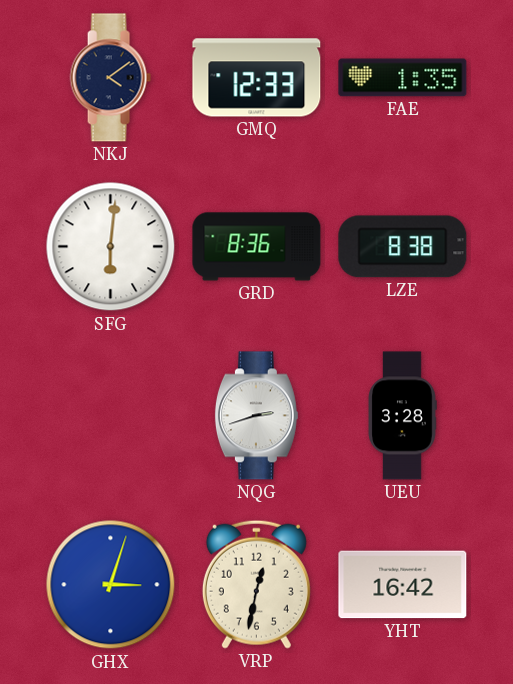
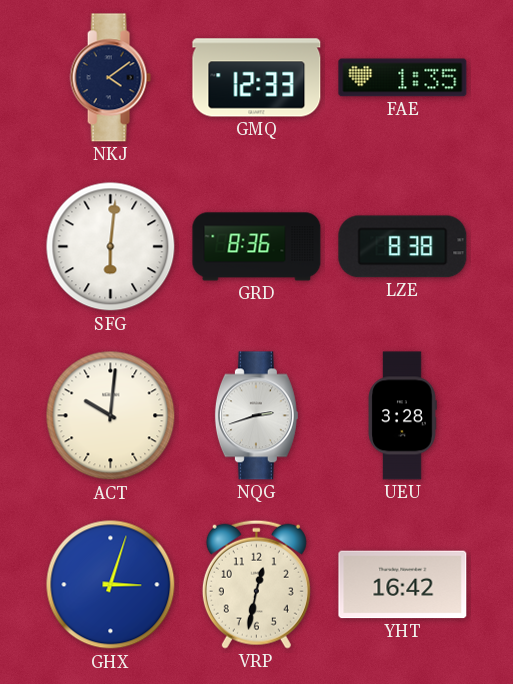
ACT: none -> 10:01 (111, 416)
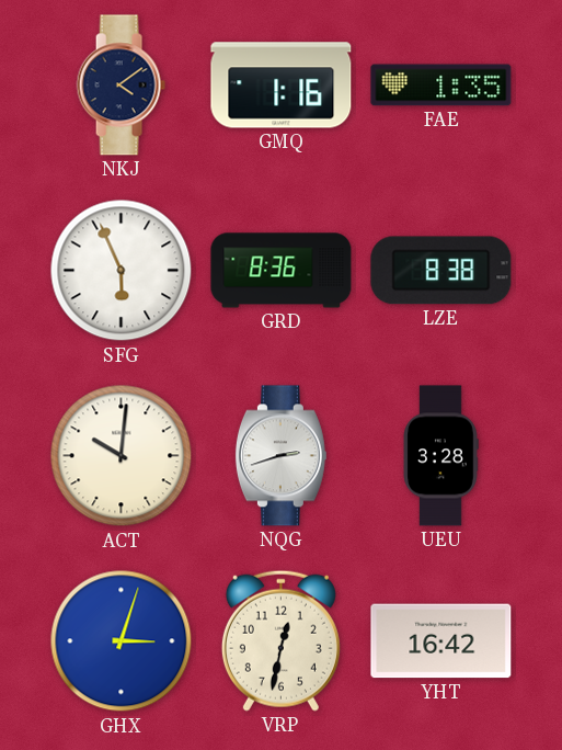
GMQ: 12:33 -> 1:16 (282, 86)
SFG: 6:01 -> 5:56 (122, 271)
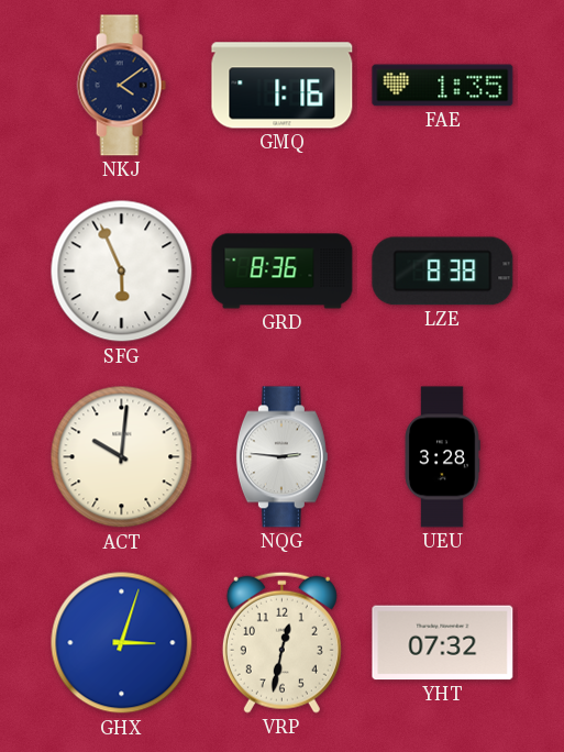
NQG: 2:42 -> 2:46 (281, 457)
YHT: 16:42 -> 07:32 (443, 643)
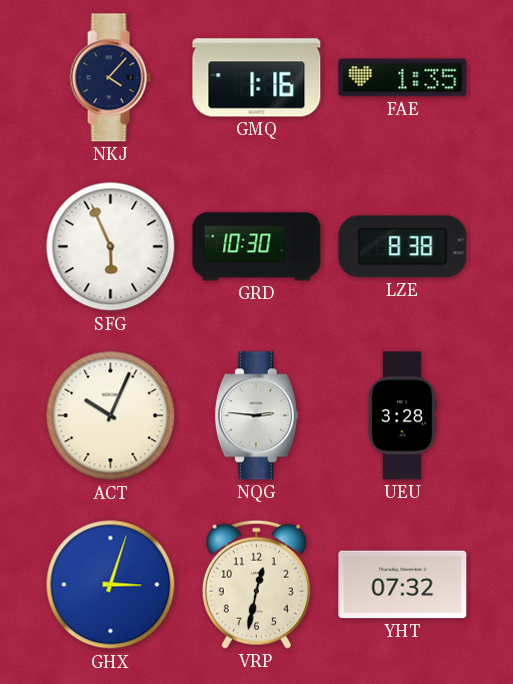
NKJ: 4:09 -> 4:07 (110, 78)
GRD: 8:36 -> 10:30 (257, 247)
ACT: 10:01 -> 10:04 (111, 416)
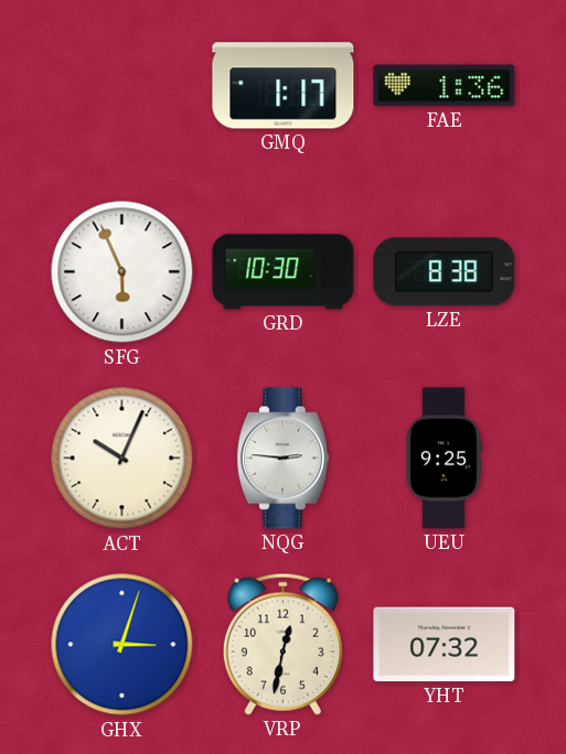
NKJ: 4:07 -> none (110, 78)
GMQ: 1:16 -> 1:17 (284, 86)
FAE: 1:35 -> 1:36 (445, 86)
UEU: 3:28 -> 9:25 (444, 459)
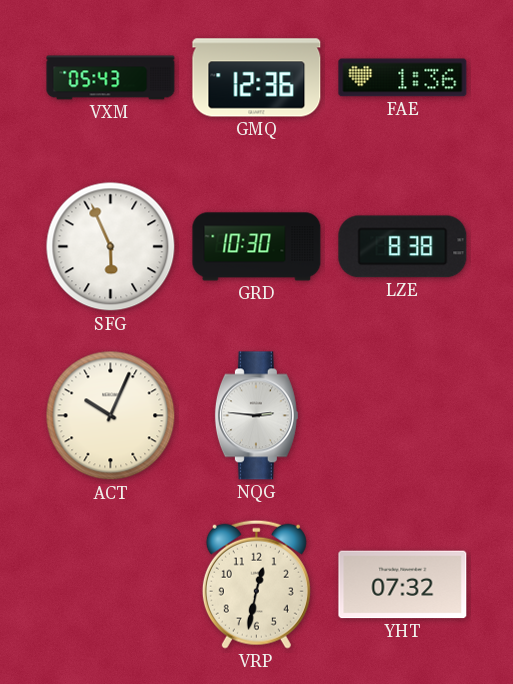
VXM: none -> 05:43 (111, 78)
GMQ: 1:17 -> 12:36 (257, 78)
UEU: 9:25 -> none (444, 459)
GHX: 3:03 -> none (122, 645)
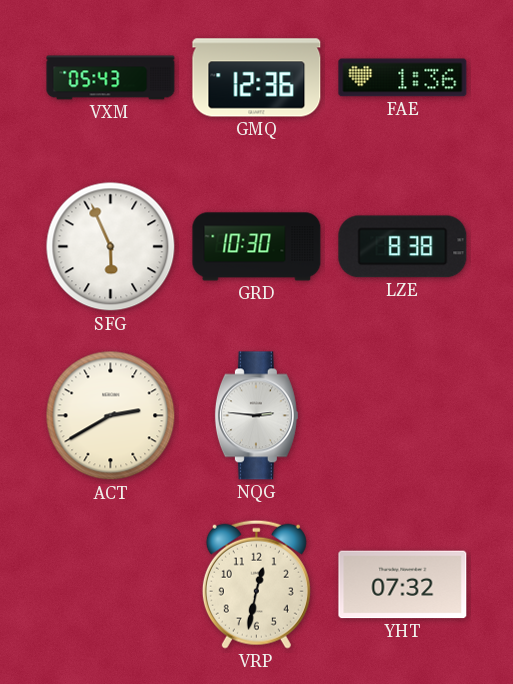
ACT: 10:04 -> 2:40 (111, 416)
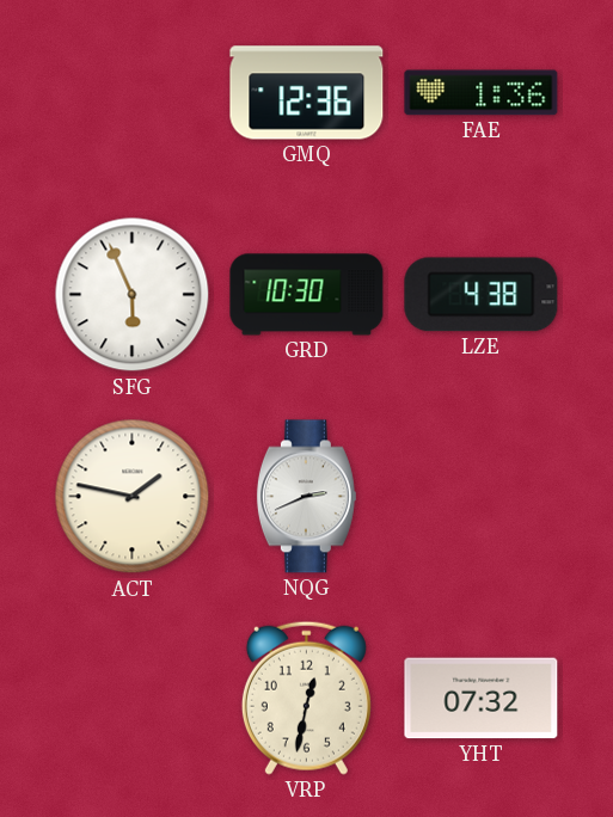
VXM: 05:43 -> none (111, 78)
LZE: 8:38 -> 4:38 (482, 295)
ACT: 2:40 -> 1:47 (133, 497)
NQG: 2:46 -> 2:41 (306, 497)
